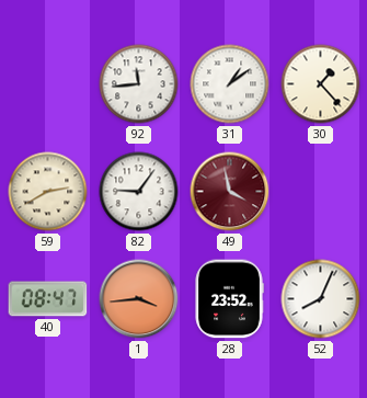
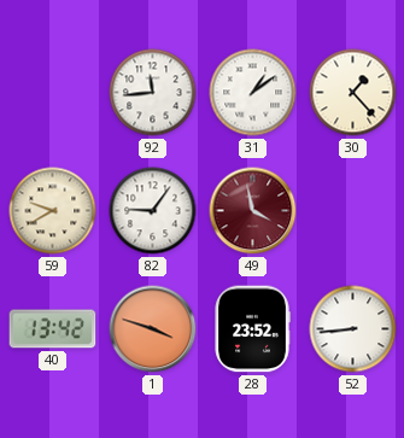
59: 2:40 -> 9:40 (53, 211)
40: 08:47 -> 13:42 (53, 329)
1: 3:44 -> 3:48 (153, 329)
52: 8:04 -> 8:44 (353, 329)
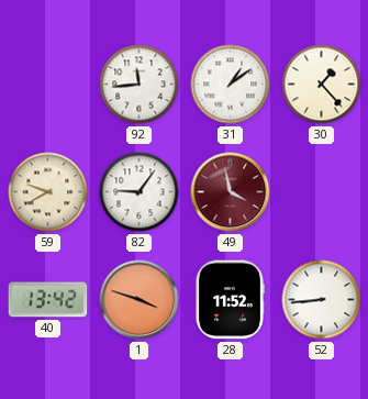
28: 23:52 -> 11:52 (230, 300)
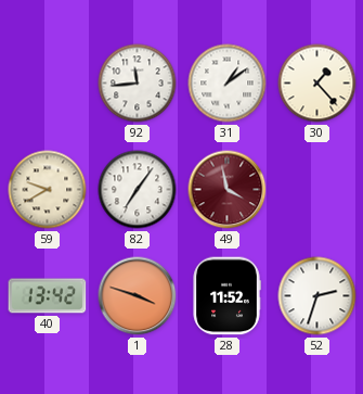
82: 9:06 -> 7:06 (138, 190)
52: 8:44 -> 2:33 (317, 296)
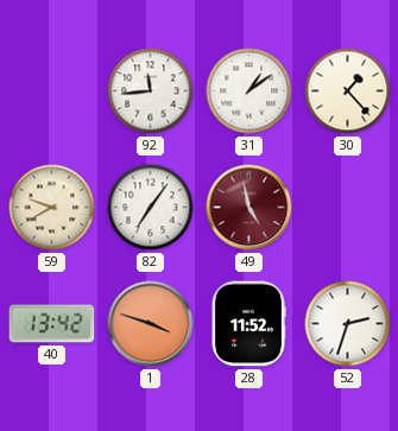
49: 3:58 -> 4:58 (249, 208)
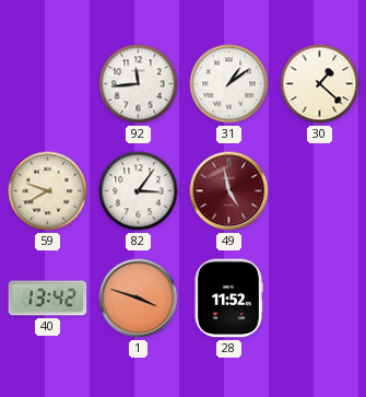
30: 1:23 -> 1:22 (320, 84)
82: 7:06 -> 3:06 (139, 191)
52: 2:33 -> none (348, 324)
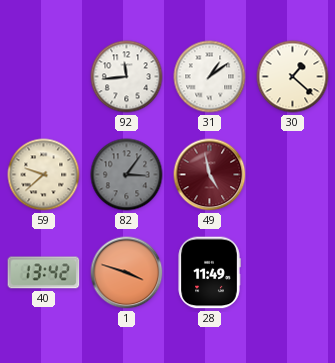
59: 9:40 -> 9:38 (44, 175)
82 dial: white -> grey (127, 175)
28: 11:52 -> 11:49 (209, 273)
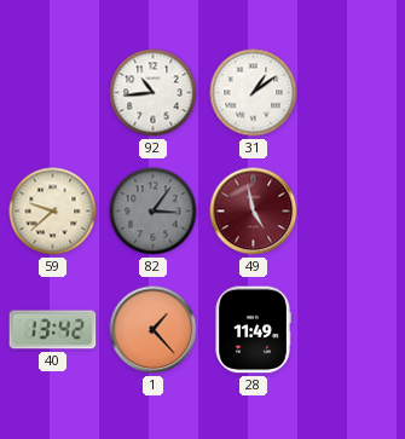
92: 11:44 -> 10:44 (154, 93)
30: 1:22 -> none (293, 77)
1: 3:48 -> 1:23 (154, 330)
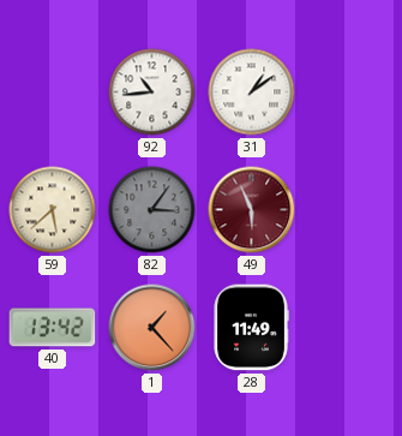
59: 9:38 -> 5:38 (53, 210)
49: 4:58 -> 5:56 (252, 210)
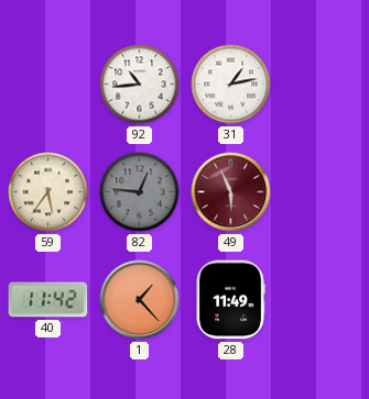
31: 1:09 -> 1:13 (231, 85)
59: 5:38 -> 5:36 (48, 192)
82: 3:06 -> 12:46 (140, 192)
40: 13:42 -> 11:42 (48, 300)
